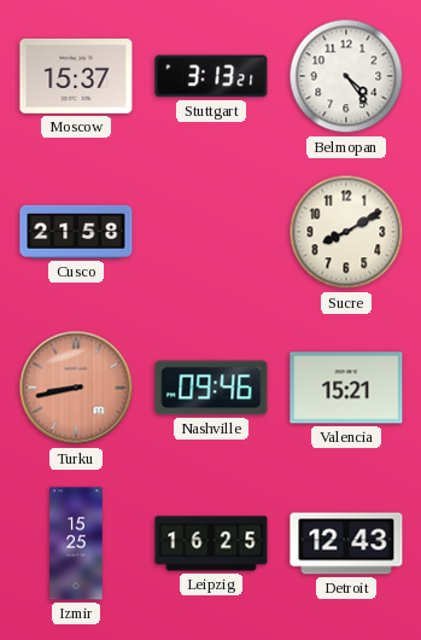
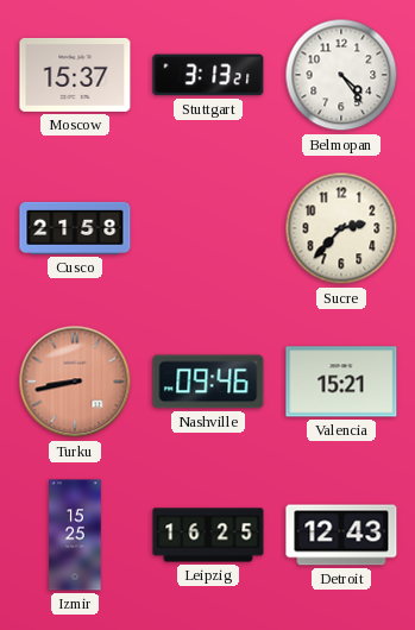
Sucre: 8:10 -> 2:37 (341, 228)
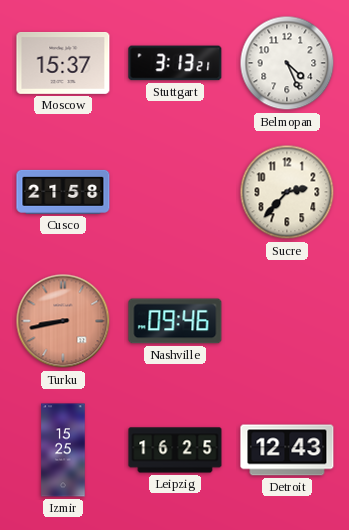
Belmopan: 4:24 -> 4:26 (287, 63)
Valencia: 15:21 -> none (341, 382)
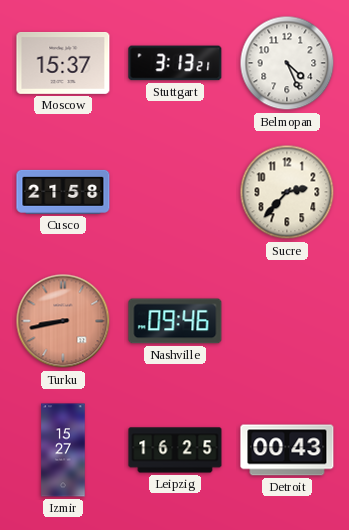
Izmir: 15:25 -> 15:27 (63, 450)
Detroit: 12:43 -> 00:43 (287, 450)
